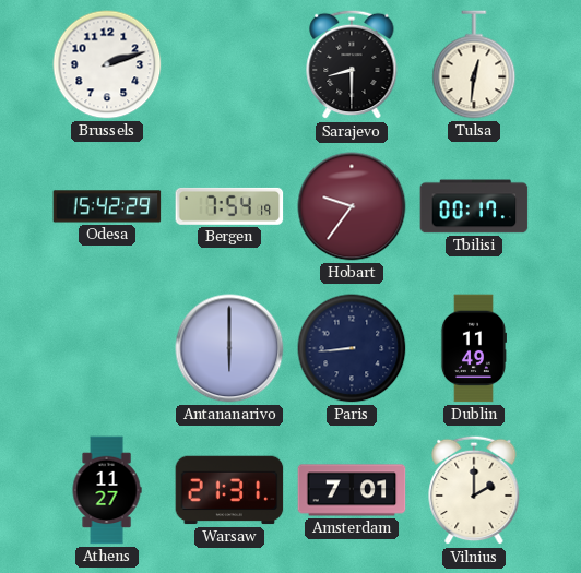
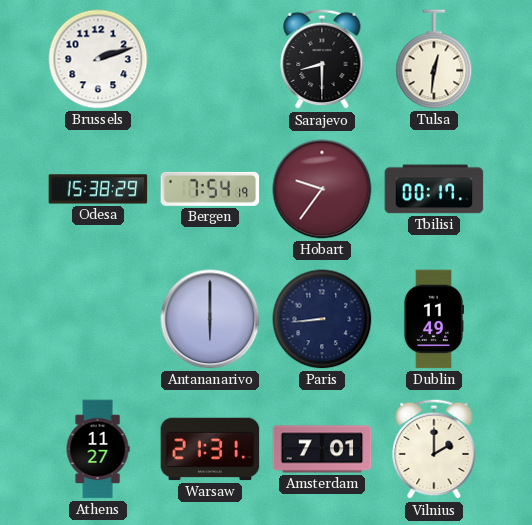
Odesa: 15:42 -> 15:38 (98, 189)
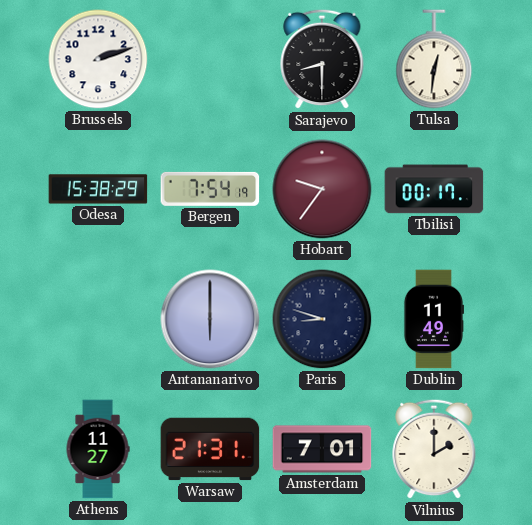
Paris: 8:44 -> 8:48 (322, 319)
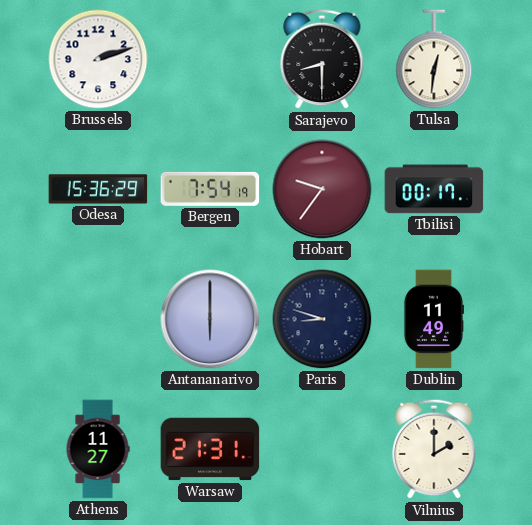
Odesa: 15:38 -> 15:36 (98, 189)
Amsterdam: 7:01 -> none (322, 449)
